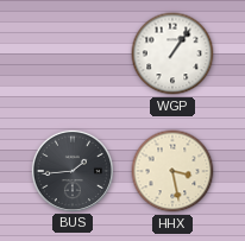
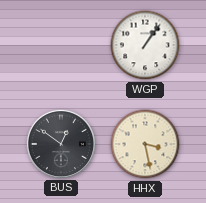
BUS: 1:44 -> 12:51 (60, 143)
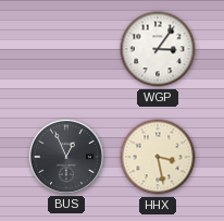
WGP: 1:06 -> 3:06 (158, 49)
BUS: 12:51 -> 12:56 (65, 156)
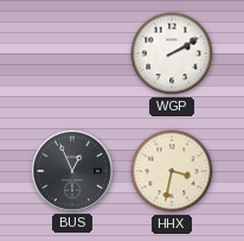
WGP: 3:06 -> 2:10 (172, 53)
HHX: 3:28 -> 3:32 (172, 171)
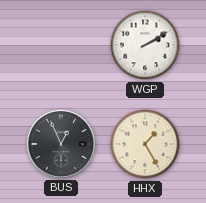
HHX: 3:32 -> 1:25 (145, 144)
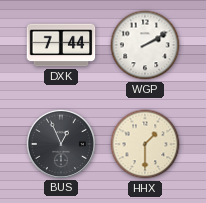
DXK: none -> 7:44 (61, 45)
HHX: 1:25 -> 1:30 (145, 144)
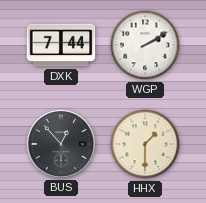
BUS: 12:56 -> 12:53 (60, 143)
